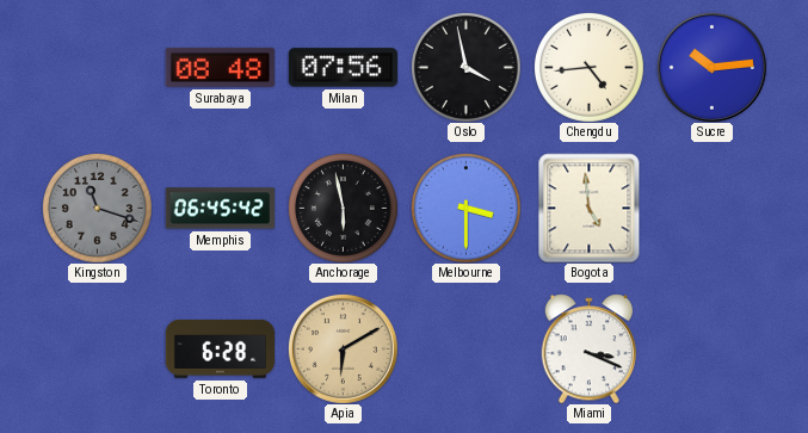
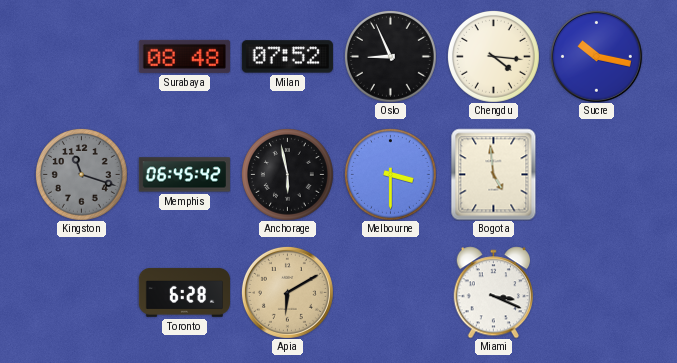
Milan: 07:56 -> 07:52 (287, 57)
Oslo: 3:58 -> 8:56 (390, 56)
Chengdu: 4:44 -> 4:16 (493, 56)
Sucre: 10:14 -> 10:17 (596, 56)
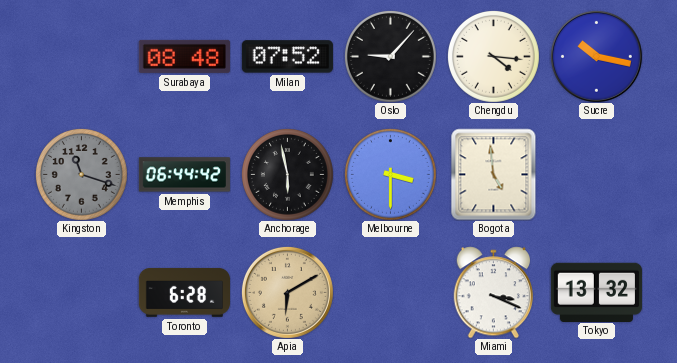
Oslo: 8:56 -> 9:07 (390, 56)
Memphis: 06:45 -> 06:44 (184, 175)
Tokyo: none -> 13:32 (596, 292)
